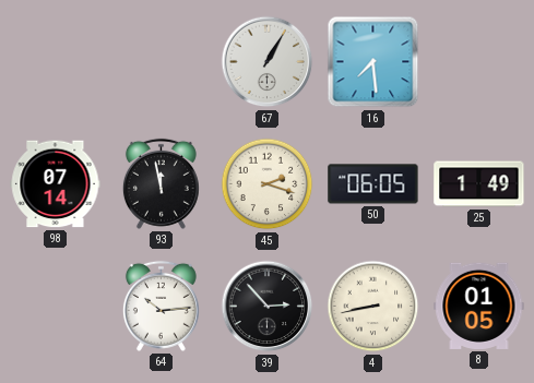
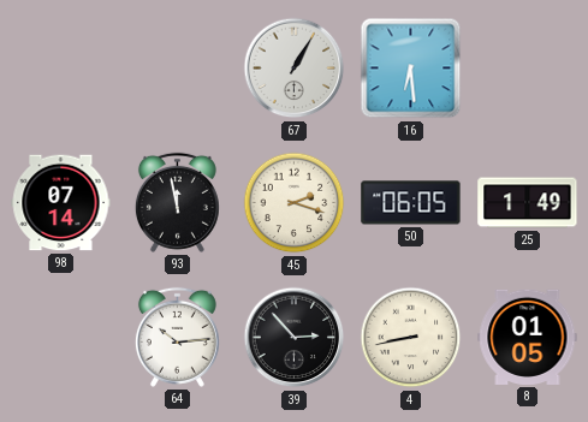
16: 7:29 -> 6:29 (411, 69)
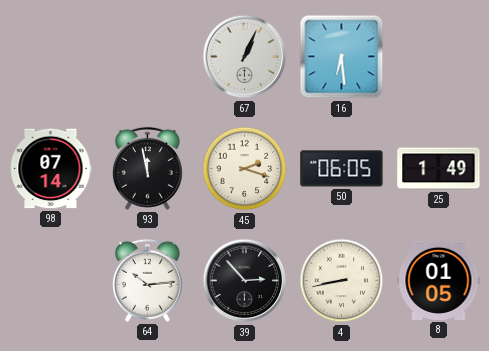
67: 1:05 -> 1:04 (245, 57)
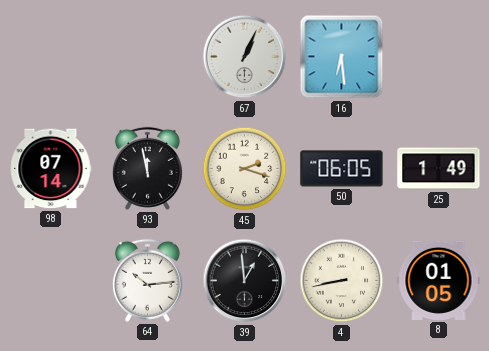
39: 2:53 -> 12:59 (245, 281)
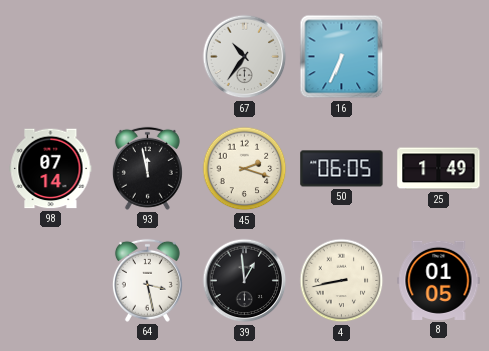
67: 1:04 -> 10:36 (245, 57)
16: 6:29 -> 6:34 (342, 57)
64: 10:14 -> 3:28 (147, 280)
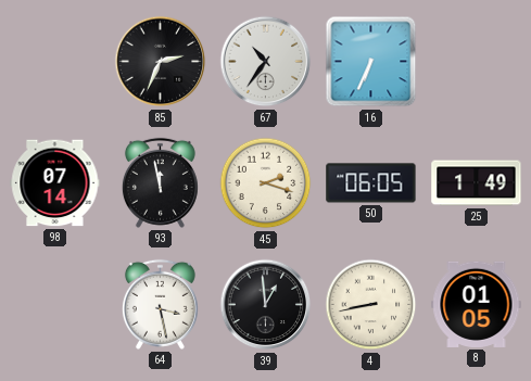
85: none -> 2:34 (161, 62)
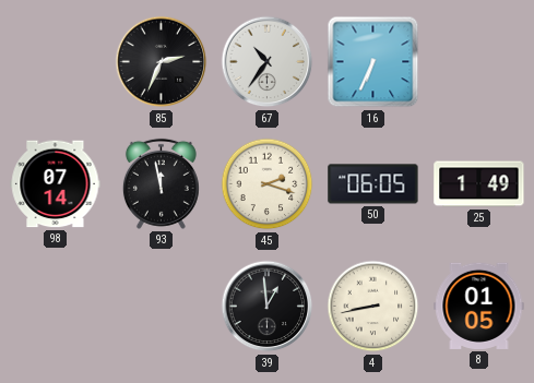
64: 3:28 -> none (160, 304)
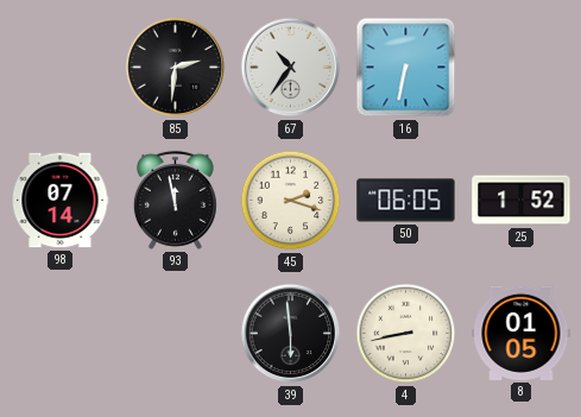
85: 2:34 -> 2:31 (176, 68)
16: 6:34 -> 6:32 (406, 68)
25: 1:49 -> 1:52 (522, 201)
39: 12:59 -> 5:59 (291, 334)
